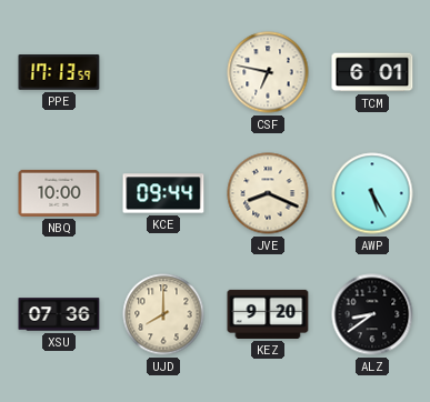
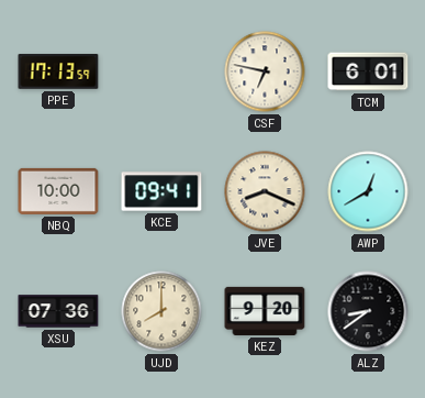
KCE: 09:44 -> 09:41 (161, 191)
AWP: 5:25 -> 12:40 (368, 191)
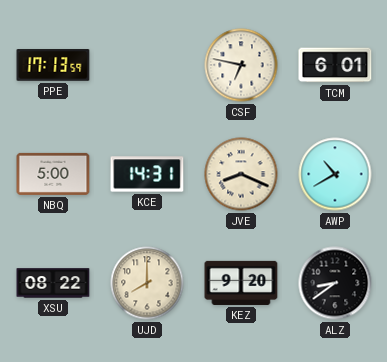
NBQ: 10:00 -> 5:00 (53, 174)
KCE: 09:41 -> 14:31 (147, 174)
AWP: 12:40 -> 10:40 (335, 174)
XSU: 07:36 -> 08:22 (53, 283)
